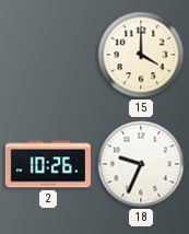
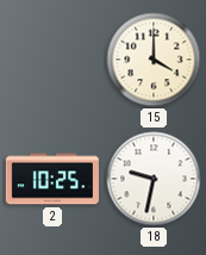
2: 10:26 -> 10:25 (52, 179)
18: 9:34 -> 9:32 (154, 179)
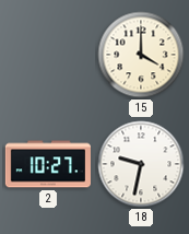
2: 10:25 -> 10:27 (48, 164)
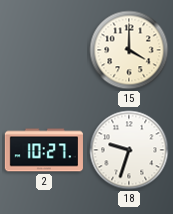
18: 9:32 -> 9:33 (129, 150)
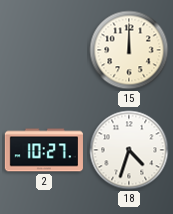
15: 4:00 -> 12:00 (129, 50)
18: 9:33 -> 4:33 (129, 150)
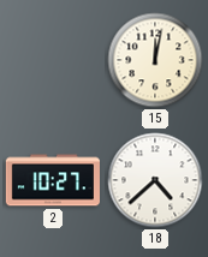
15: 12:00 -> 12:02 (155, 60)
18: 4:33 -> 4:38 (155, 180)
